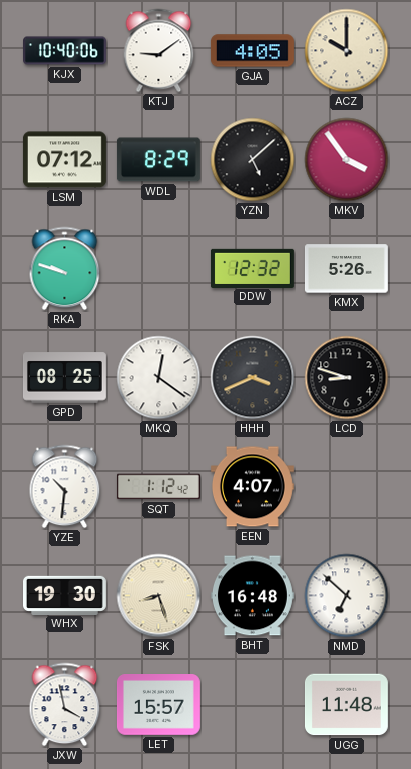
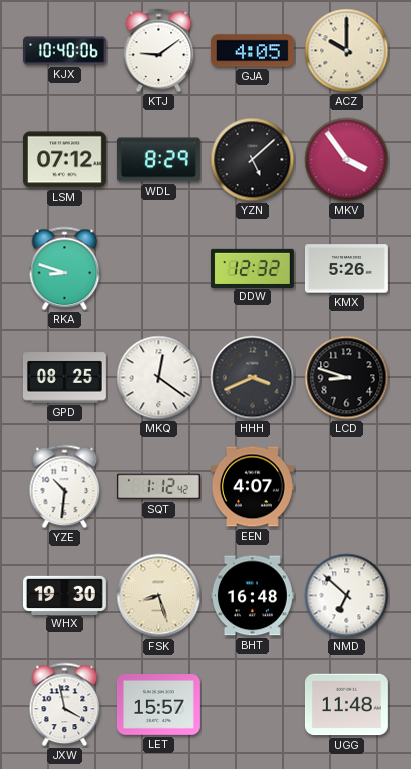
RKA: 9:48 -> 8:48 (65, 269)
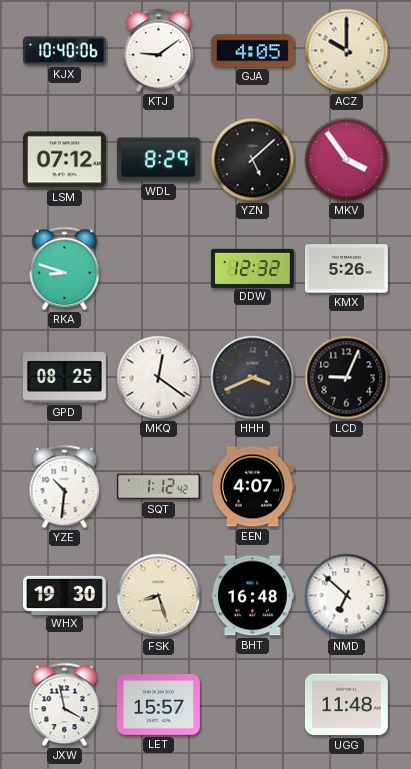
LCD: 8:48 -> 9:04 (347, 378)
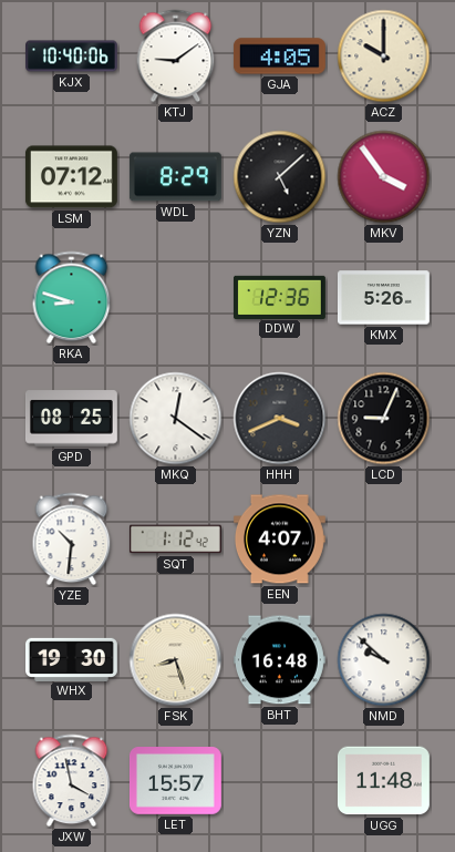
DDW: 12:32 -> 12:36 (280, 297)
NMD: 6:52 -> 9:52 (384, 660)
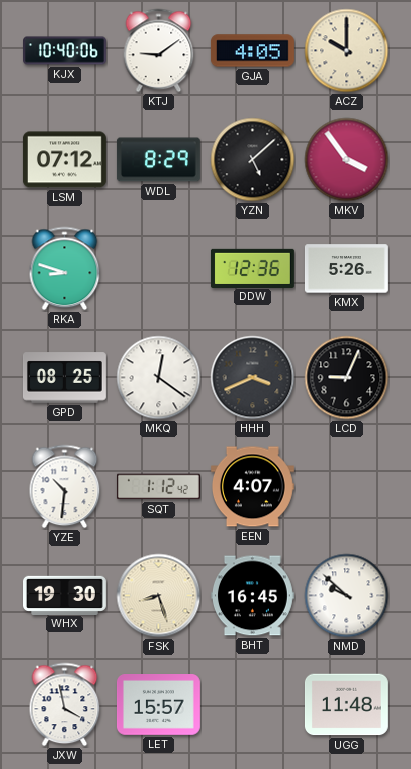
BHT: 16:48 -> 16:45 (252, 596)
